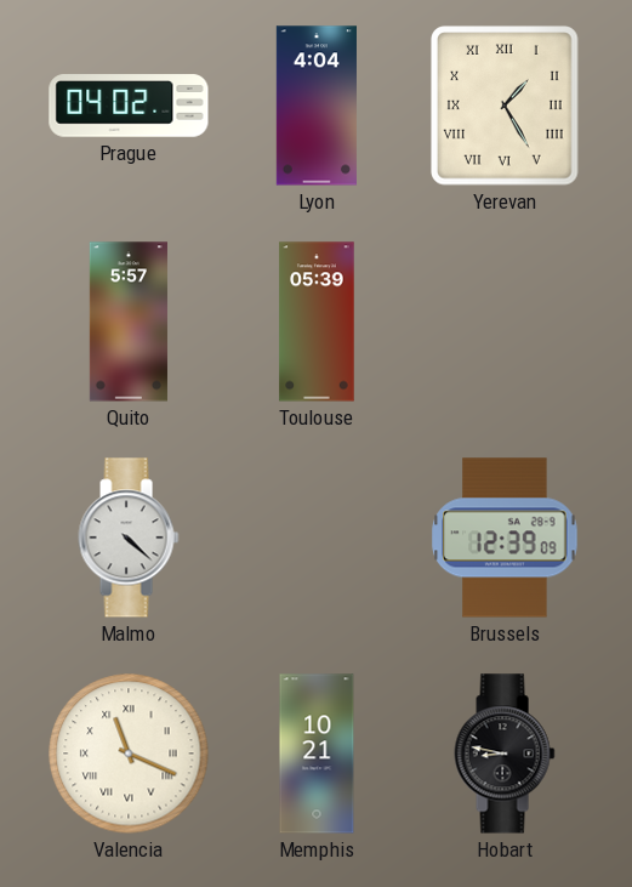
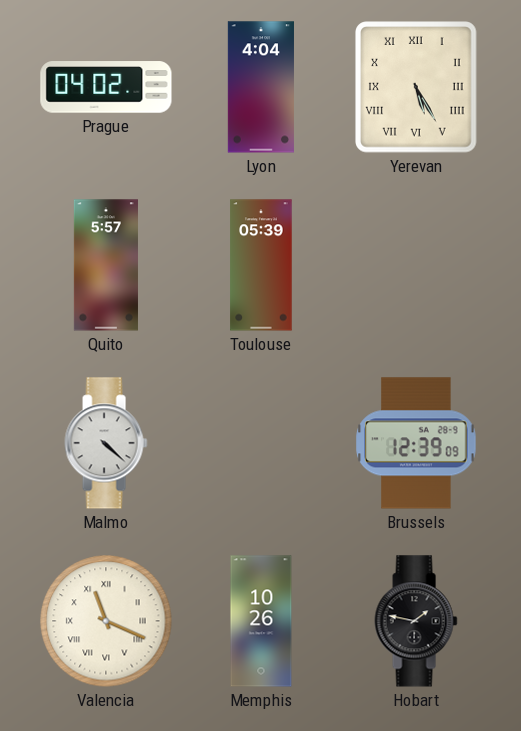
Yerevan: 1:25 -> 5:25 (416, 87)
Memphis: 10:21 -> 10:26 (261, 621)
Hobart: 8:47 -> 1:47 (416, 621)
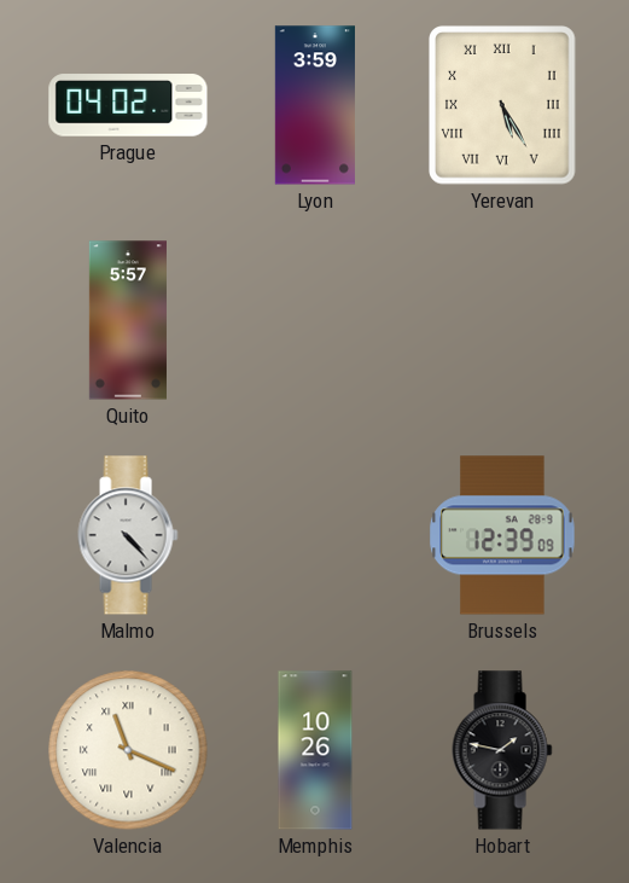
Lyon: 4:04 -> 3:59 (315, 105)
Toulouse: 05:39 -> none (261, 265)
Malmo: 4:22 -> 4:23 (128, 535)
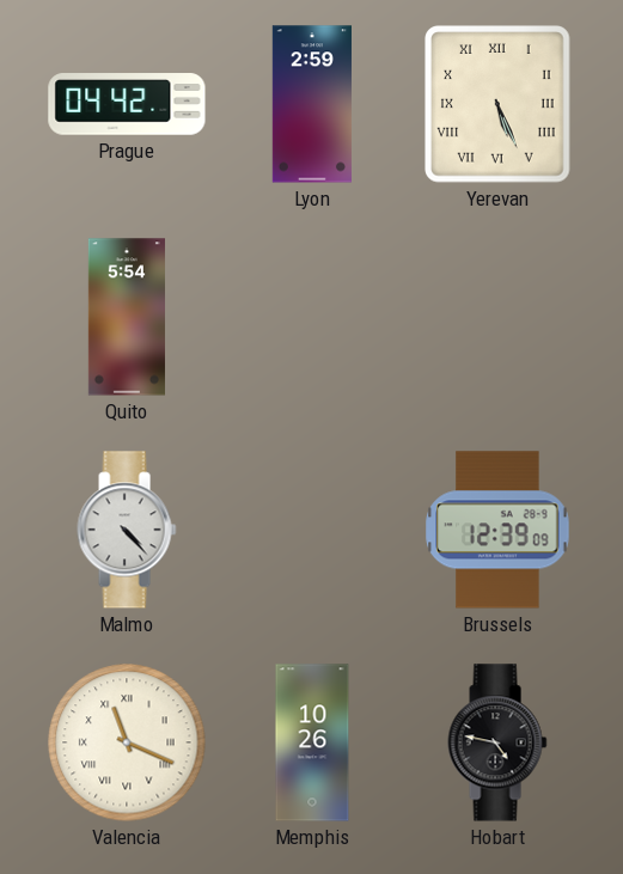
Prague: 04:02 -> 04:42 (127, 104)
Lyon: 3:59 -> 2:59 (312, 104)
Yerevan: 5:25 -> 5:26 (497, 104)
Quito: 5:57 -> 5:54 (127, 317)
Hobart: 1:47 -> 4:47 (497, 742)
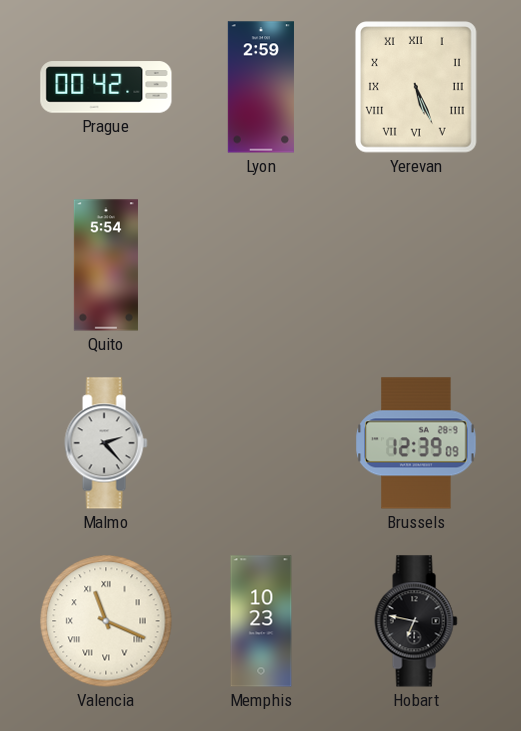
Prague: 04:42 -> 00:42 (106, 87)
Malmo: 4:23 -> 2:23 (106, 443)
Memphis: 10:26 -> 10:23 (261, 621)
Hobart: 4:47 -> 6:47 (416, 621)
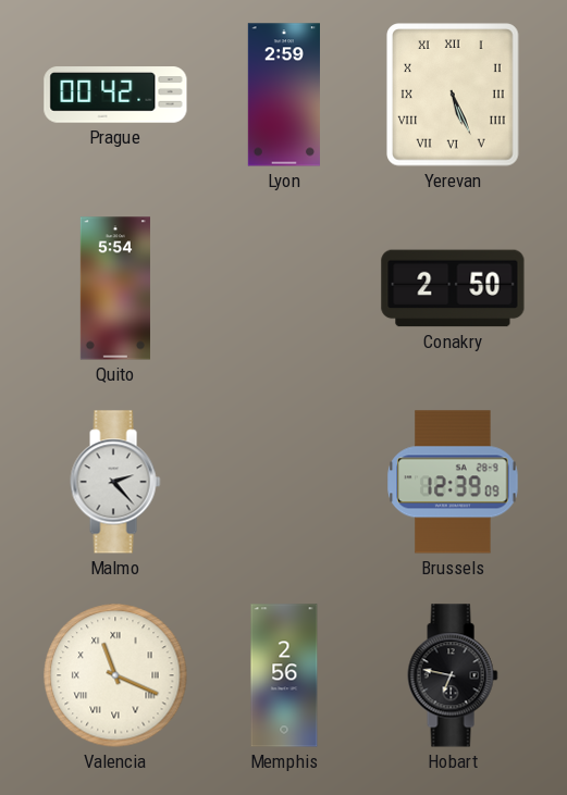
Conakry: none -> 2:50 (453, 288)
Memphis: 10:23 -> 2:56 (284, 675)
